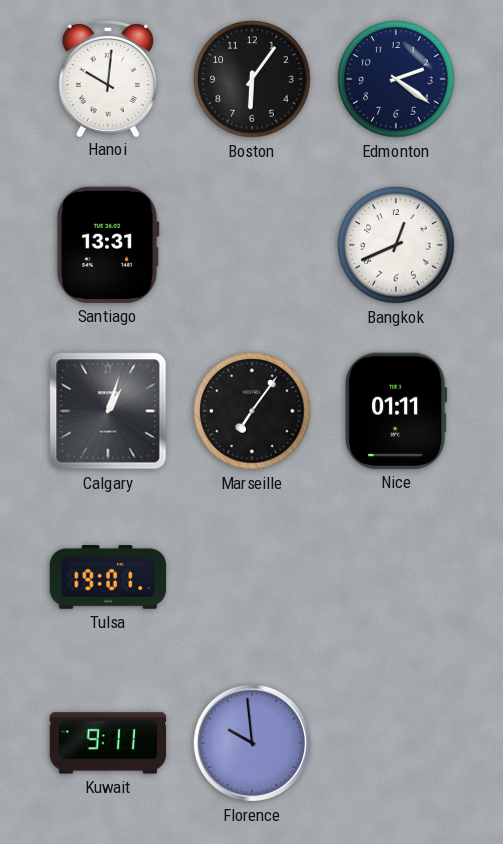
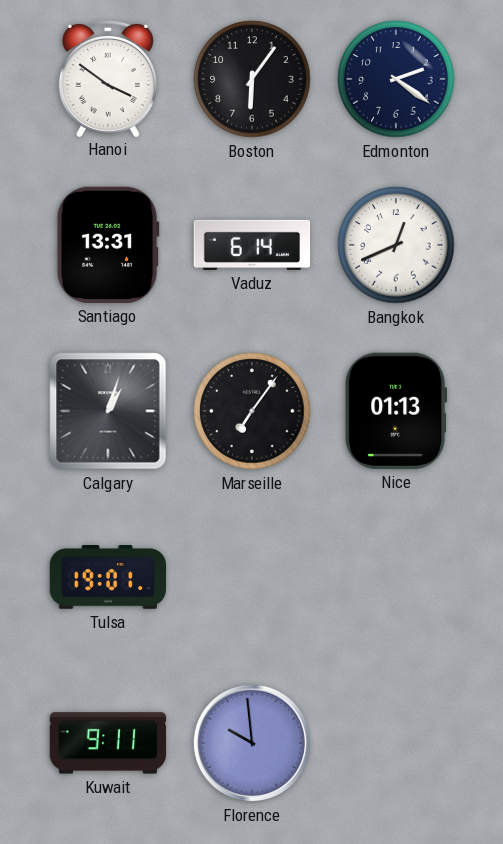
Hanoi: 10:01 -> 3:51 (108, 78)
Vaduz: none -> 6:14 (252, 245)
Nice: 01:11 -> 01:13 (396, 411)
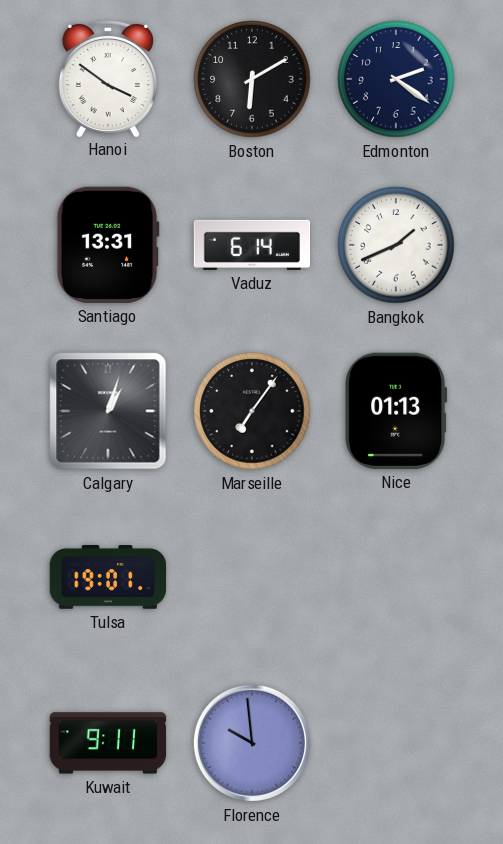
Boston: 6:06 -> 6:10 (252, 79)
Bangkok: 12:41 -> 1:41 (396, 245)
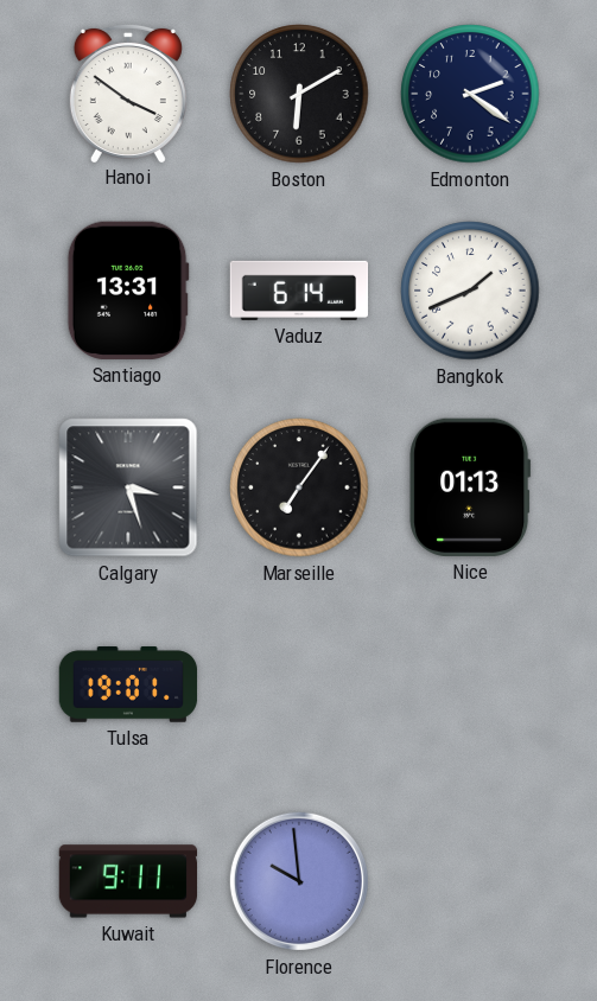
Calgary: 1:03 -> 3:27 (128, 487)
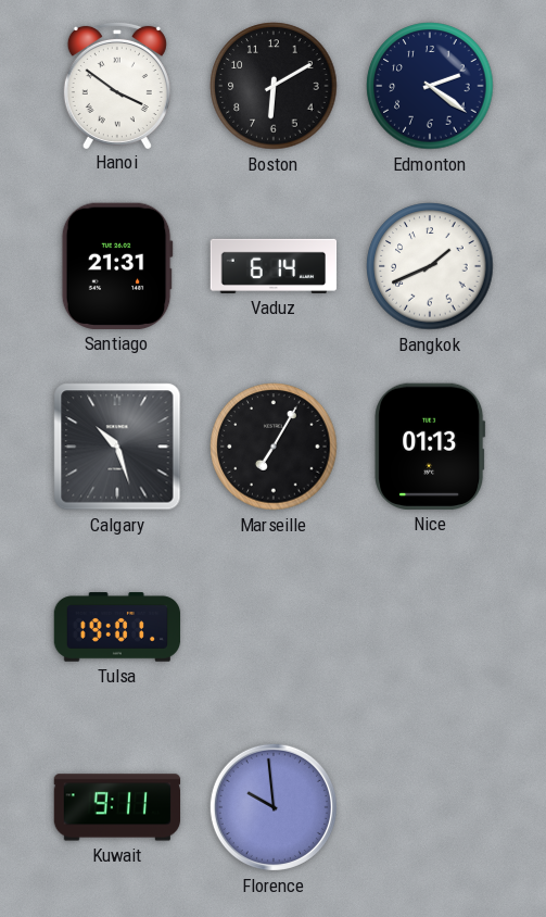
Santiago: 13:31 -> 21:31 (117, 266)
Calgary: 3:27 -> 10:27 (117, 447)
Marseille: 7:06 -> 7:05 (274, 447)
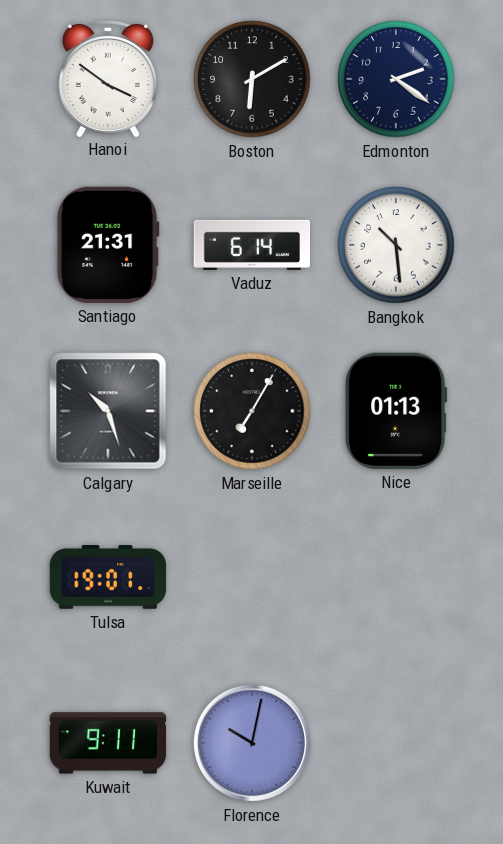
Bangkok: 1:41 -> 10:29 (396, 245)
Florence: 9:59 -> 10:02 (252, 743)
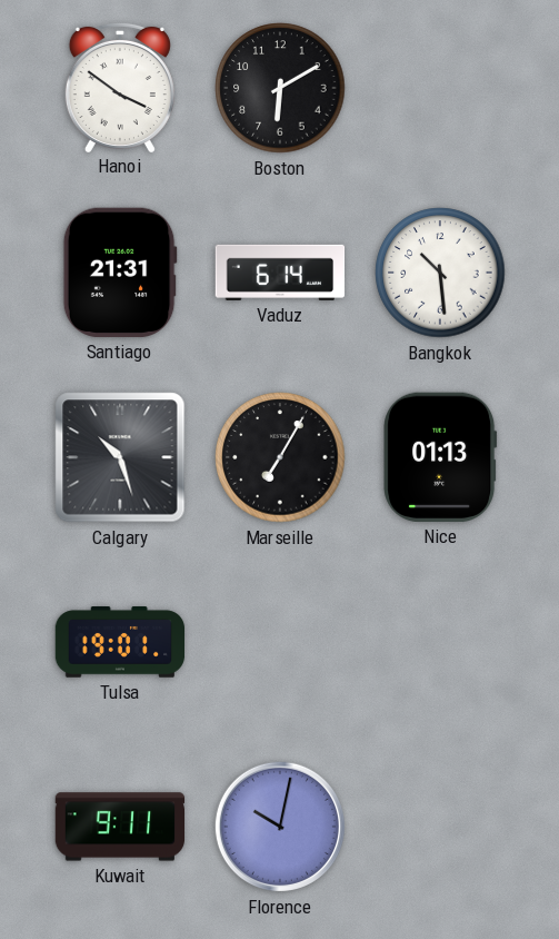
Edmonton: 2:21 -> none (396, 79)
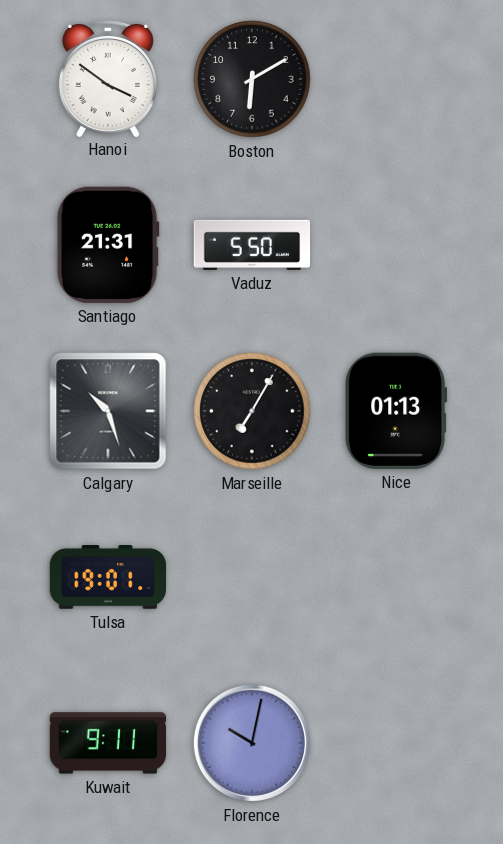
Vaduz: 6:14 -> 5:50 (252, 245)
Bangkok: 10:29 -> none (440, 273)
